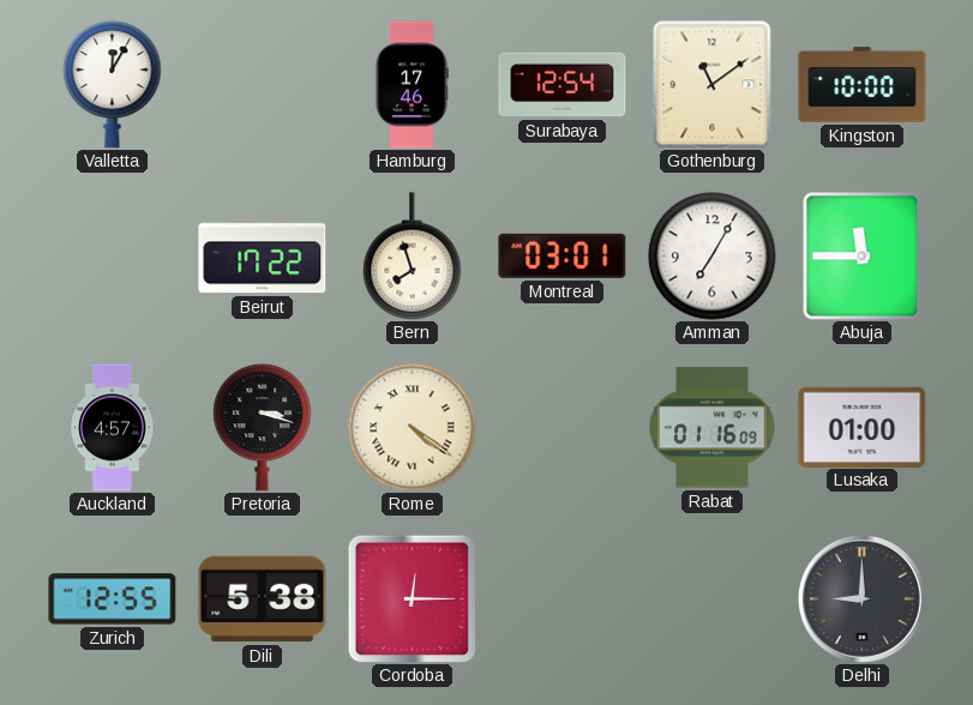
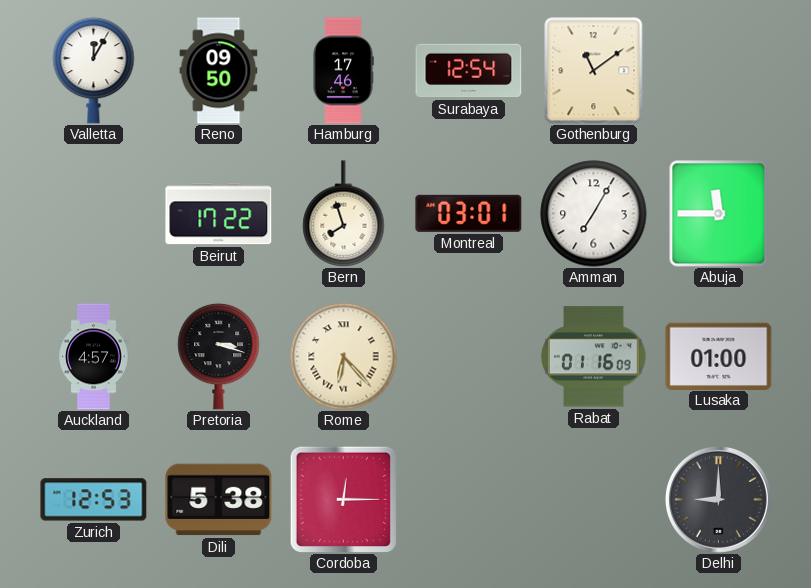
Reno: none -> 09:50 (219, 71)
Kingston: 10:00 -> none (863, 85)
Rome: 4:21 -> 6:23 (344, 357)
Zurich: 12:55 -> 12:53 (94, 500)
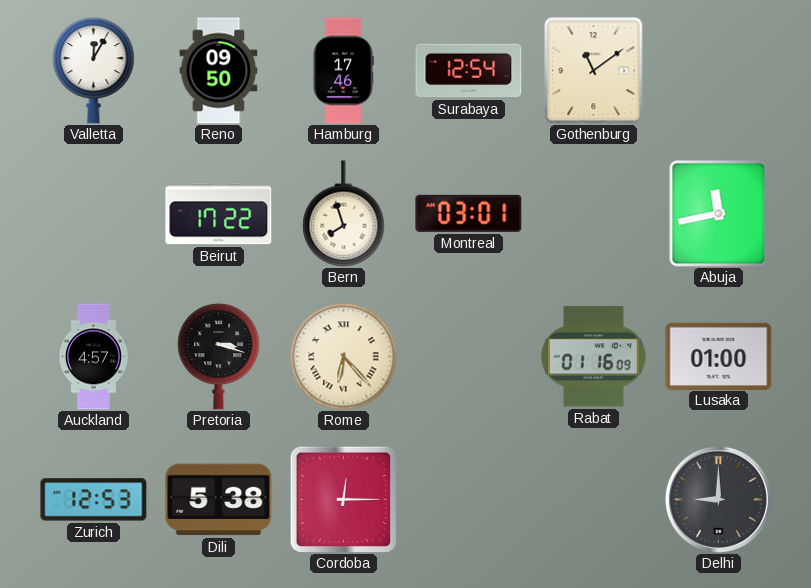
Amman: 7:05 -> none (594, 214)
Abuja: 11:45 -> 11:43 (719, 214)
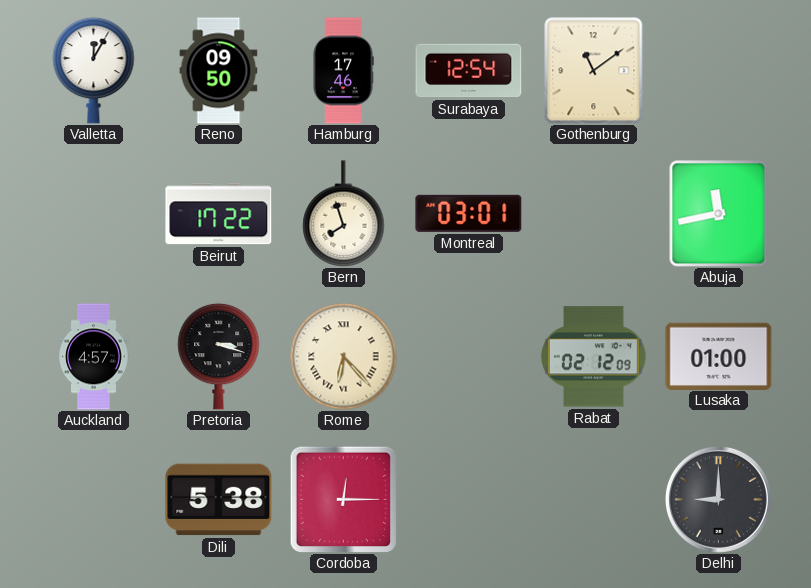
Rabat: 01:16 -> 02:12 (594, 357)
Zurich: 12:53 -> none (94, 500)
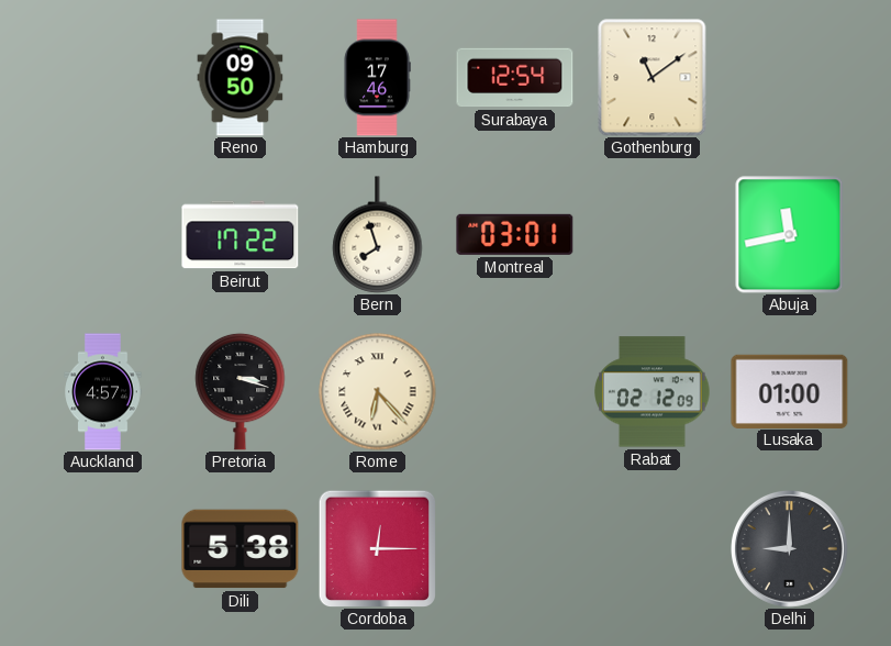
Valletta: 12:05 -> none (94, 70)
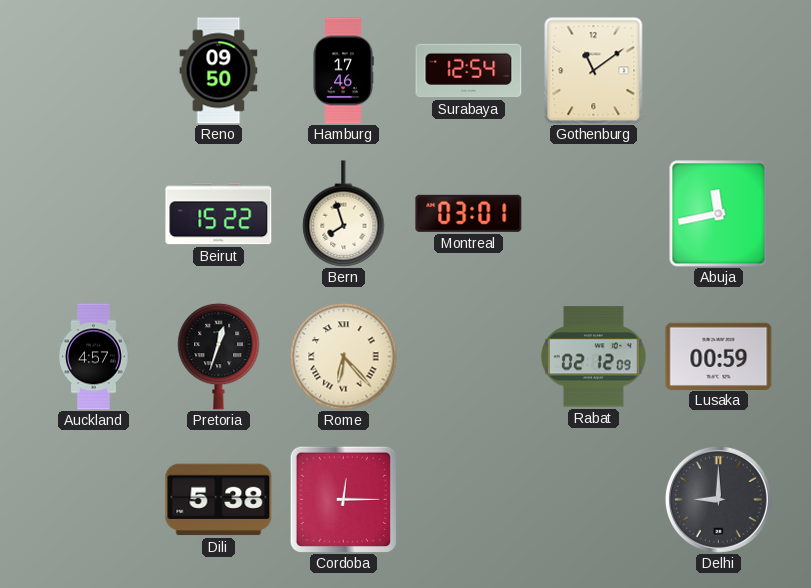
Beirut: 17:22 -> 15:22 (219, 214)
Pretoria: 3:18 -> 12:33 (219, 356)
Lusaka: 01:00 -> 00:59 (719, 356)
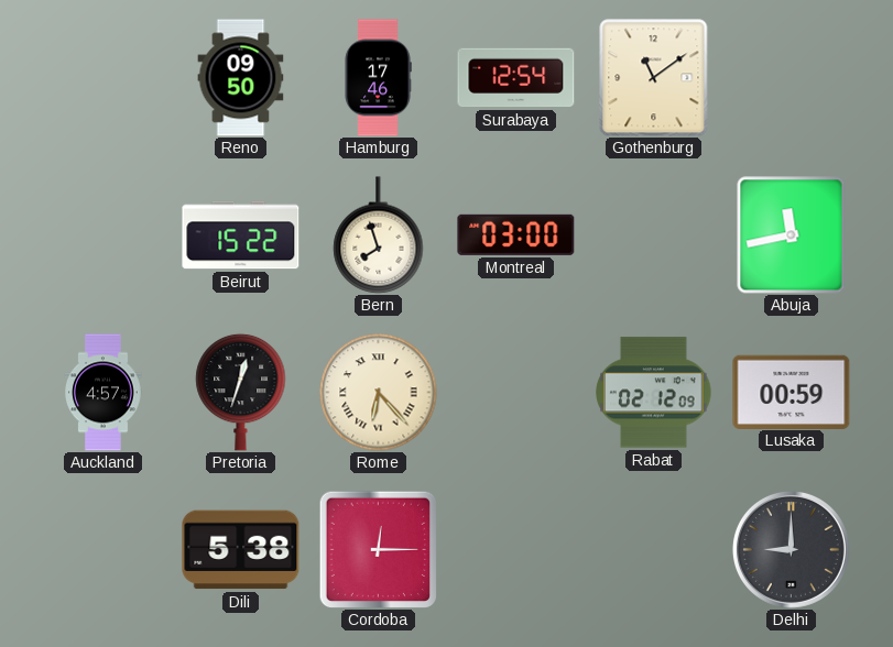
Montreal: 03:01 -> 03:00 (516, 234)
